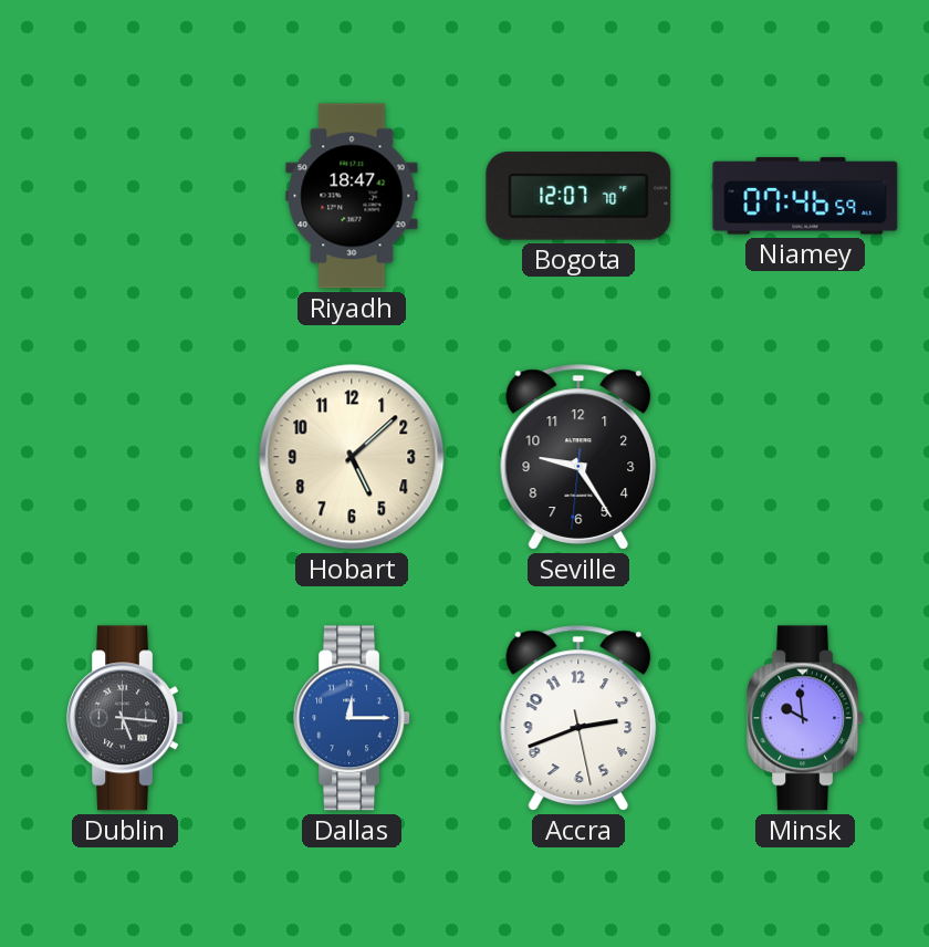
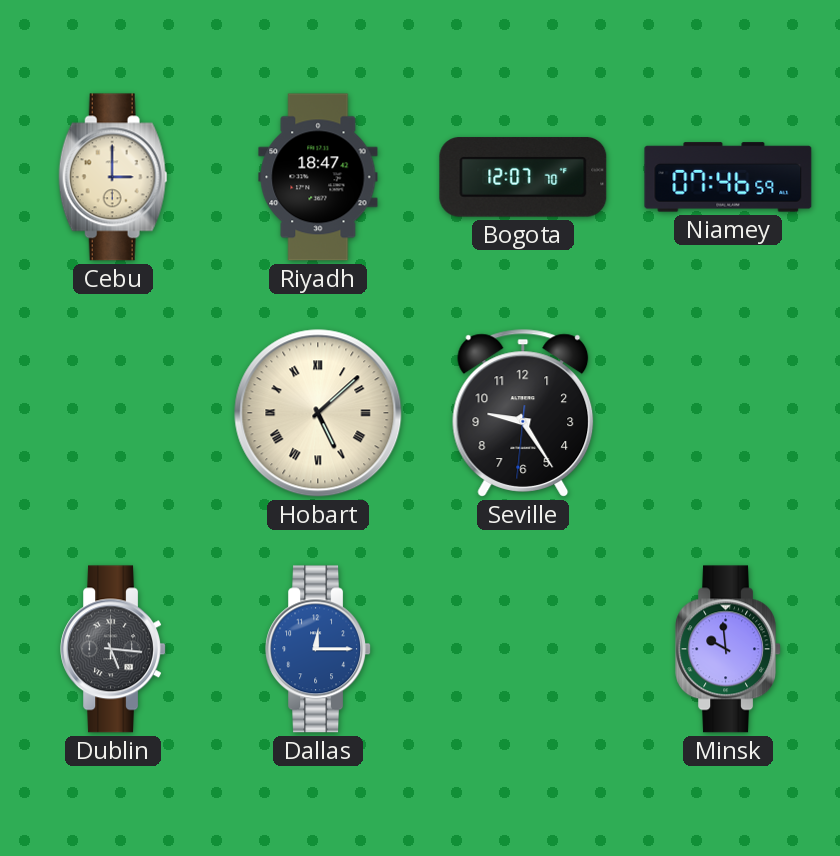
Cebu: none -> 3:00 (113, 177)
Hobart numerals: Arabic -> Roman (318, 413)
Accra: 2:41 -> none (578, 718)
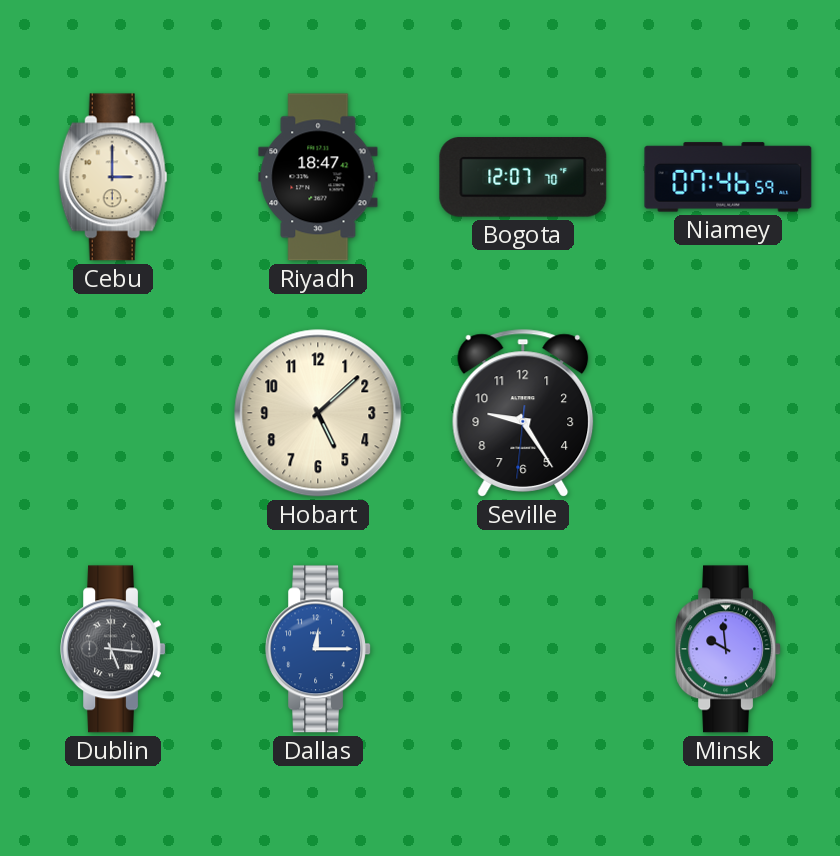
Hobart numerals: Roman -> Arabic (318, 413)
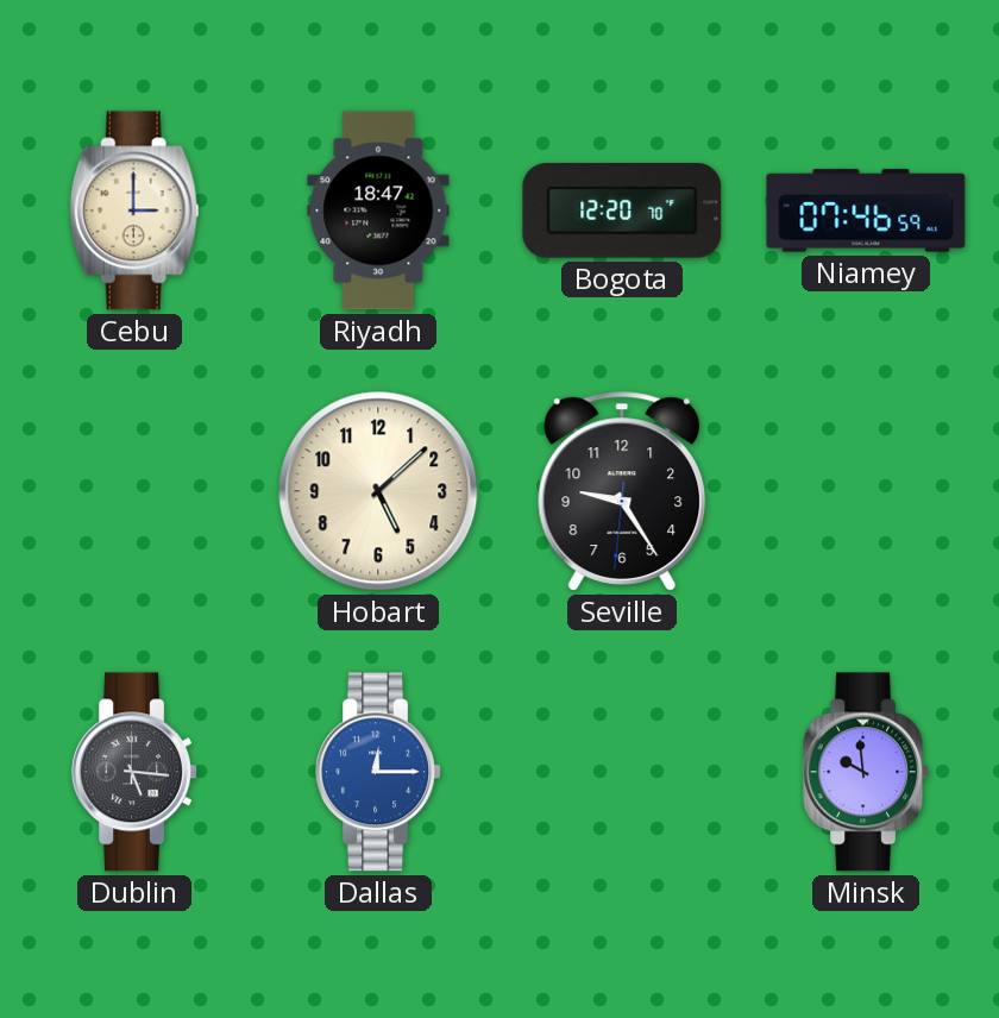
Bogota: 12:07 -> 12:20 (622, 210)
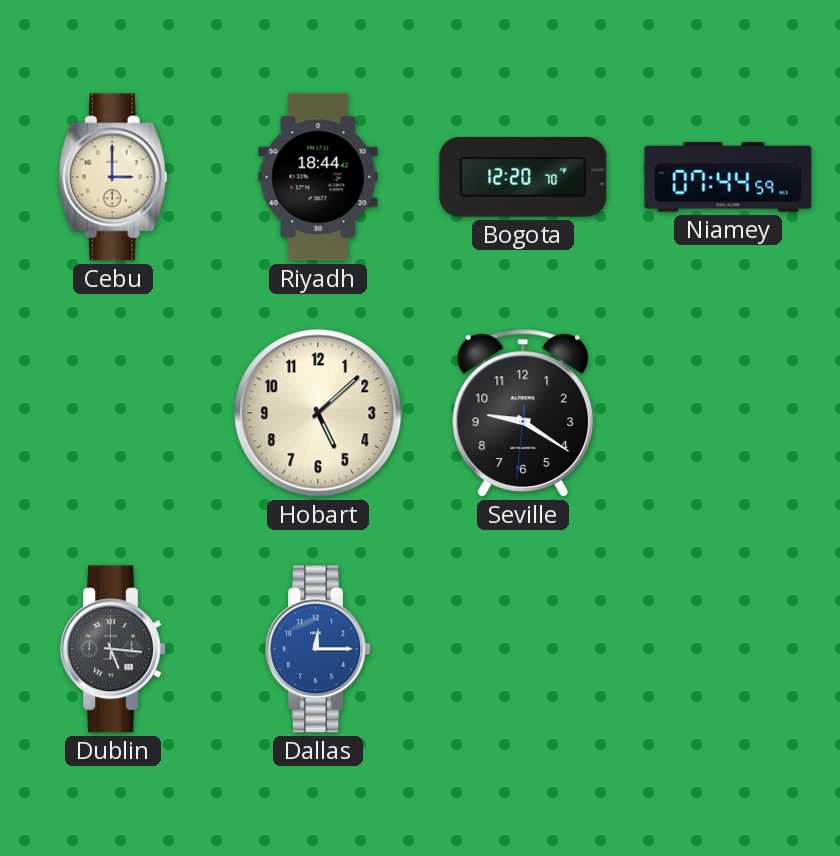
Riyadh: 18:47 -> 18:44 (318, 177)
Niamey: 07:46 -> 07:44 (728, 177)
Seville: 9:24 -> 9:20 (523, 413)
Minsk: 9:59 -> none (866, 772)
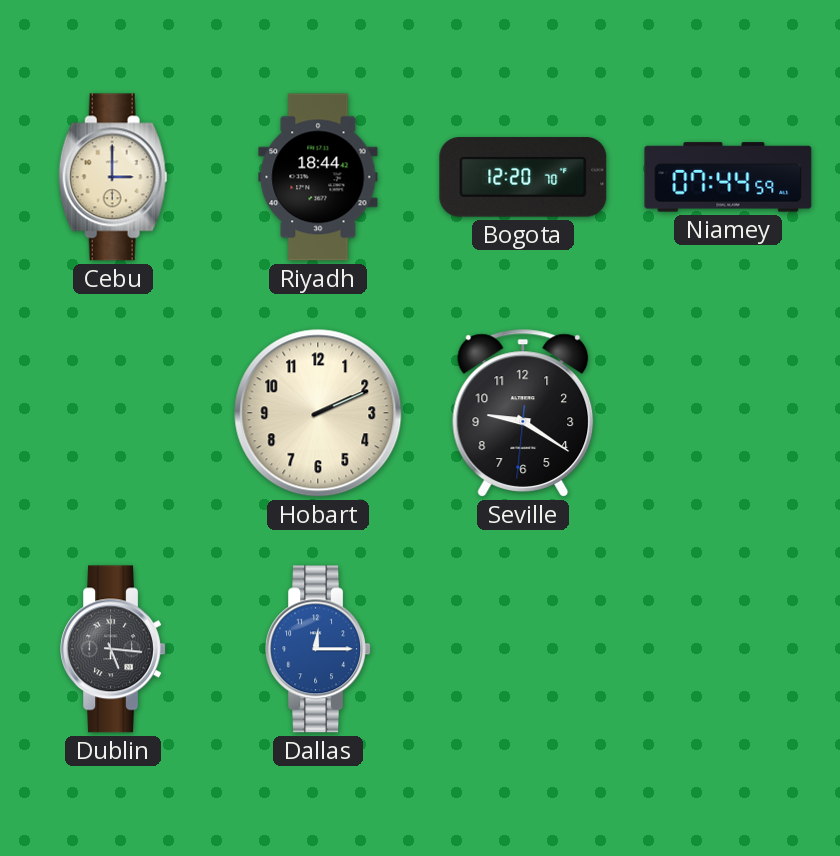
Hobart: 5:08 -> 2:11 (318, 413)
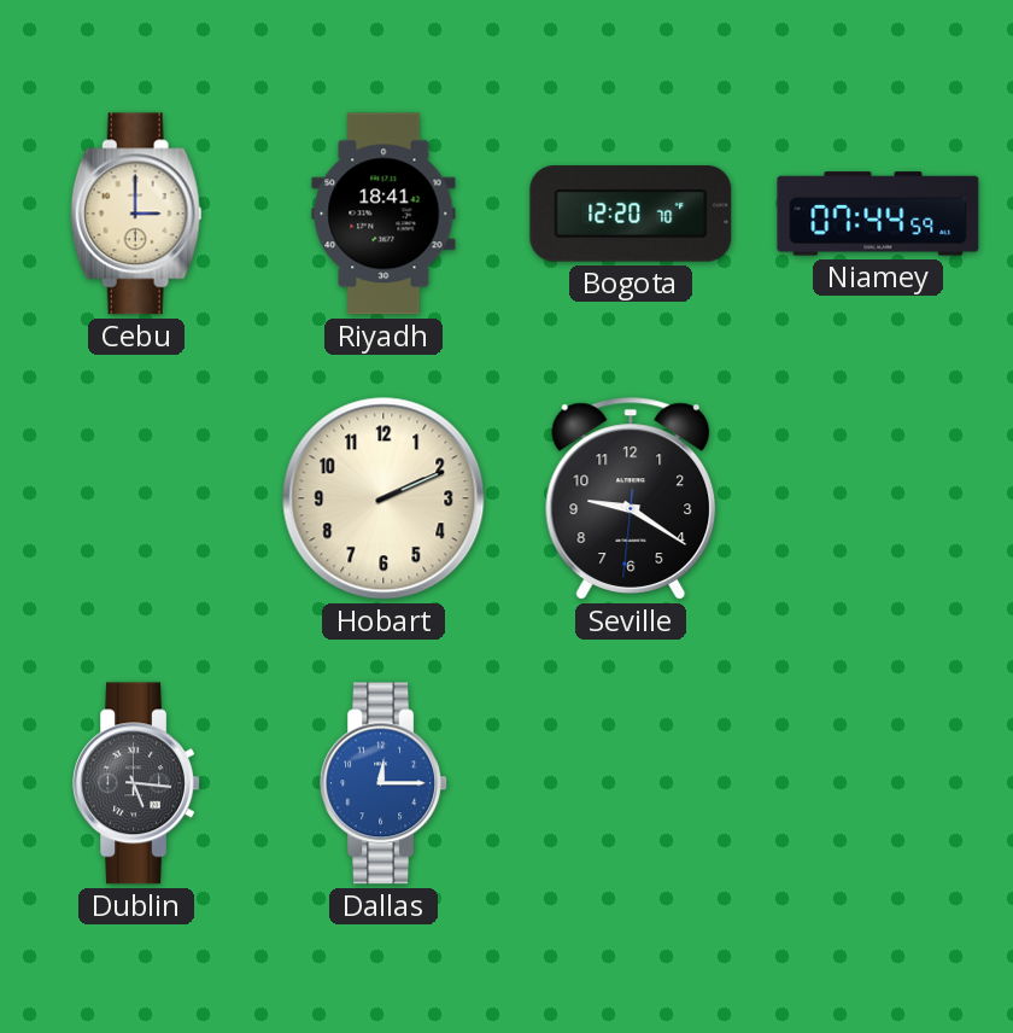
Riyadh: 18:44 -> 18:41 (383, 214)
